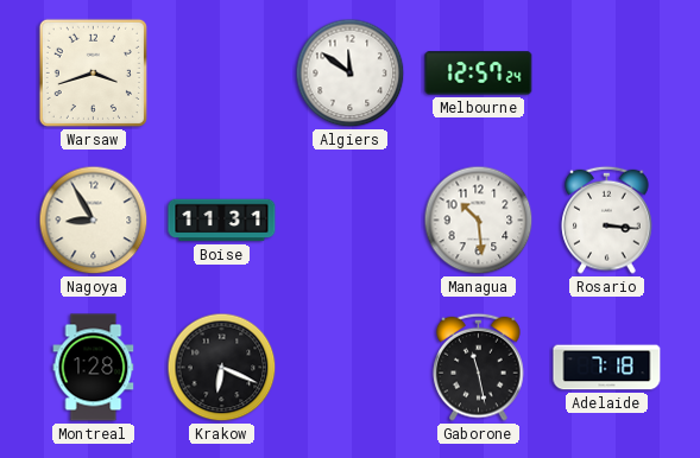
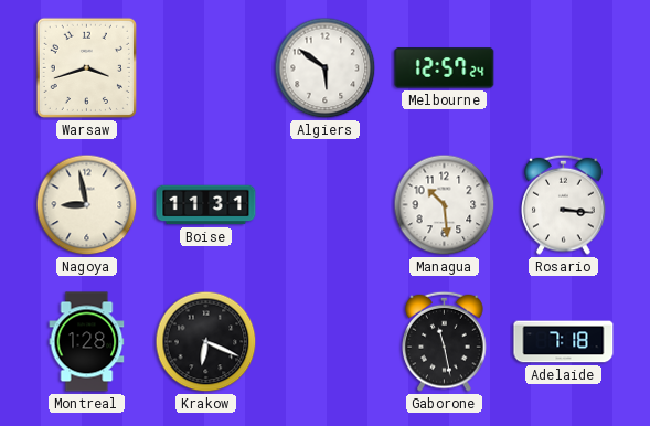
Algiers: 11:51 -> 5:51 (326, 68)
Nagoya: 8:55 -> 8:58 (87, 205)
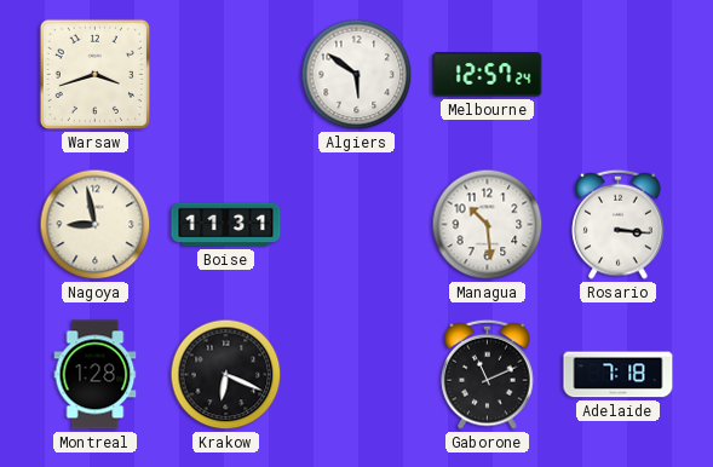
Gaborone: 11:28 -> 11:11 (488, 374)
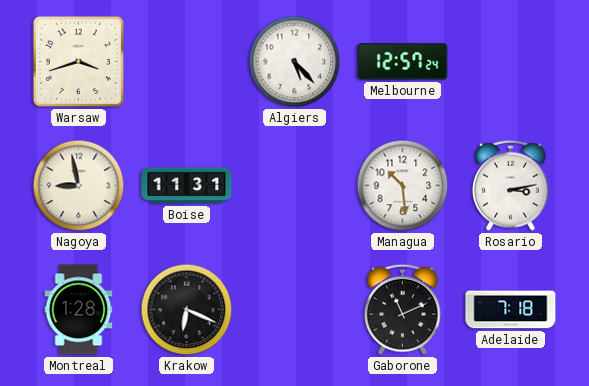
Algiers: 5:51 -> 5:23 (295, 62)
Rosario: 3:16 -> 3:13 (511, 185)
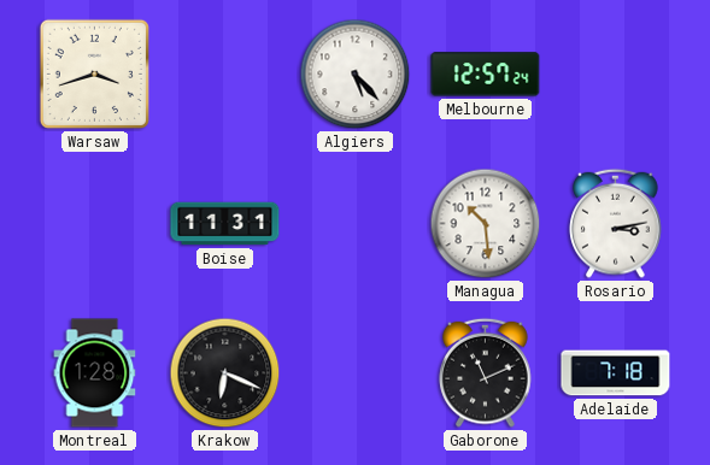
Nagoya: 8:58 -> none (79, 186)
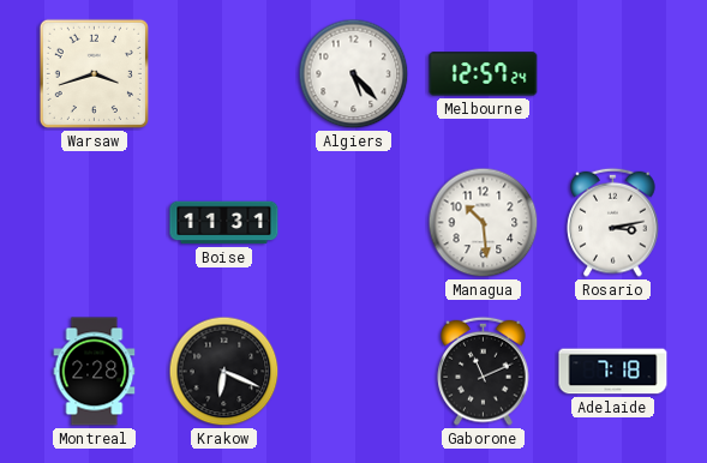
Montreal: 1:28 -> 2:28 (95, 372)
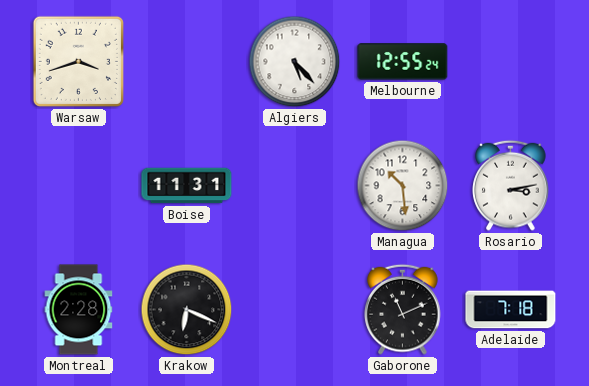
Melbourne: 12:57 -> 12:55 (403, 62)
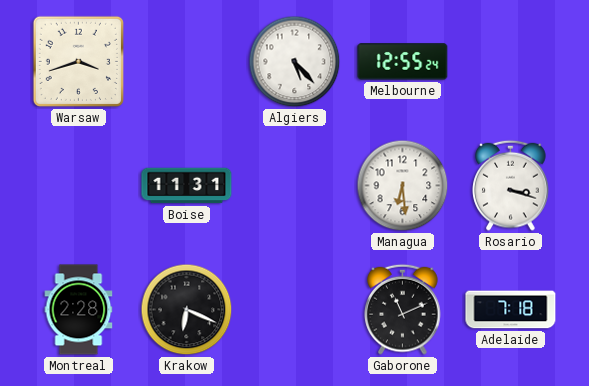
Managua: 10:29 -> 6:29 (403, 186)
Rosario: 3:13 -> 3:18 (511, 185)
